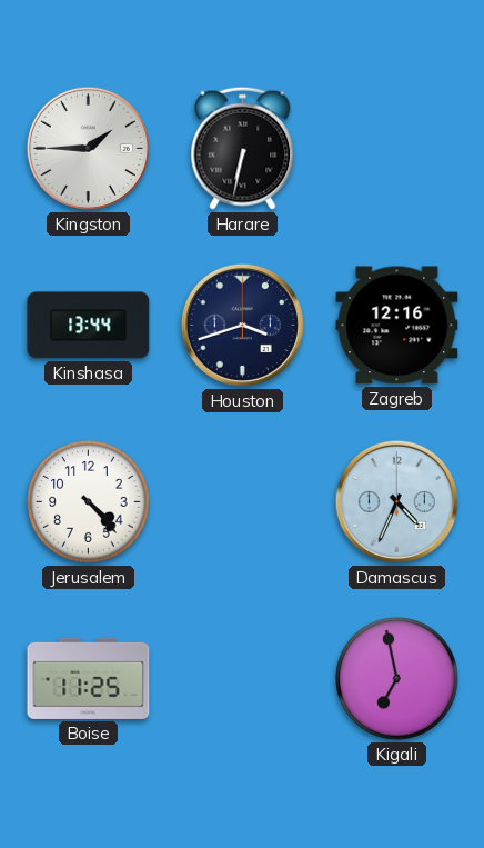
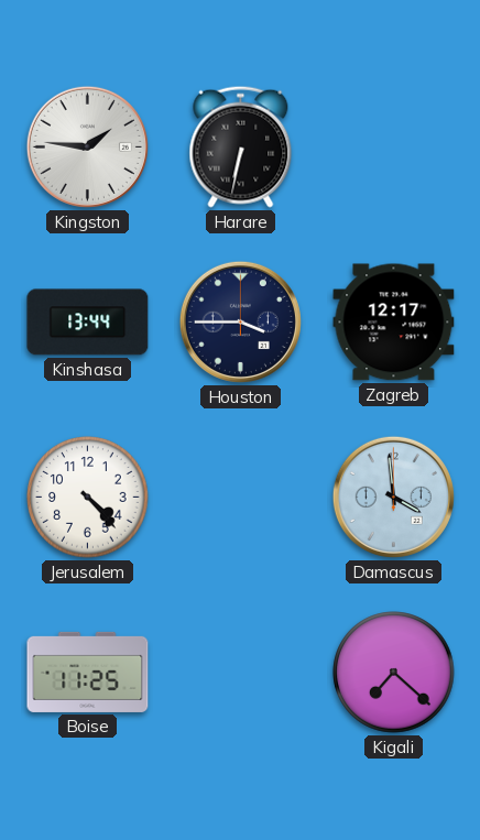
Kingston: 1:45 -> 1:46 (87, 146)
Houston: 3:42 -> 3:45 (240, 321)
Zagreb: 12:16 -> 12:17 (394, 323)
Damascus: 4:34 -> 3:59 (393, 497)
Kigali: 6:58 -> 7:22 (394, 673)
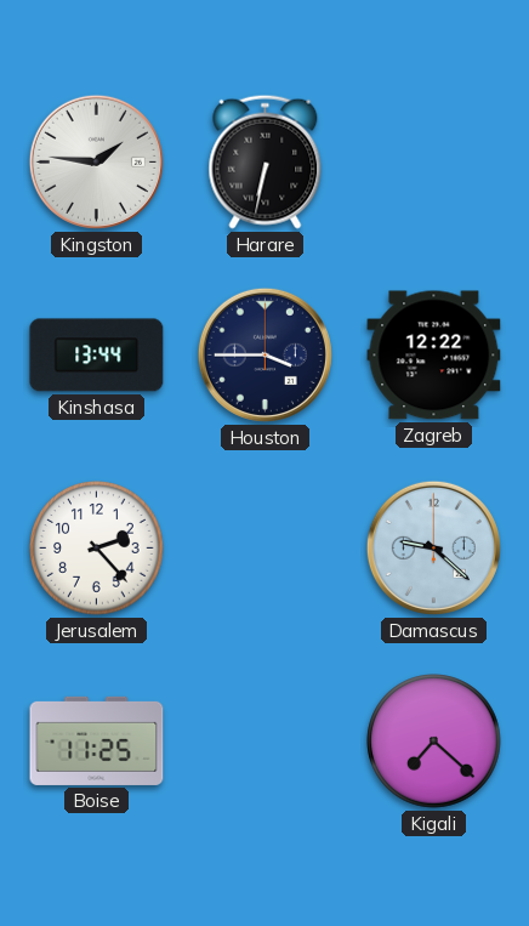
Zagreb: 12:17 -> 12:22 (434, 356)
Jerusalem: 4:23 -> 2:23 (97, 549)
Damascus: 3:59 -> 9:22 (433, 547)
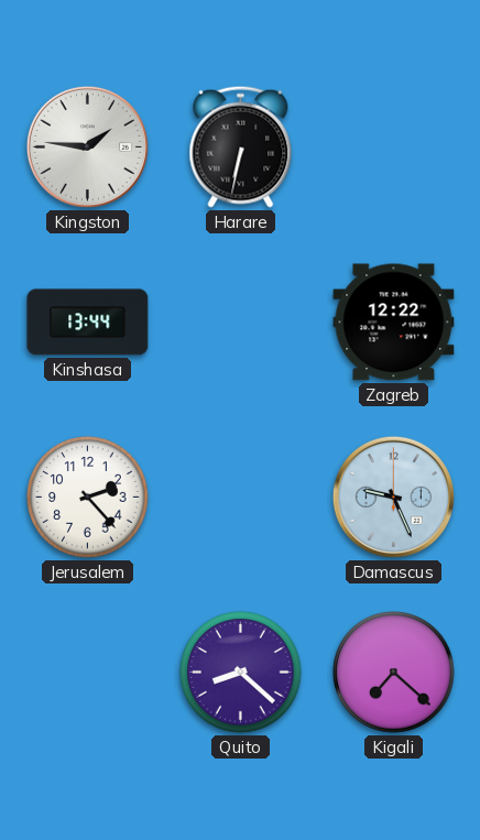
Houston: 3:45 -> none (264, 354)
Damascus: 9:22 -> 9:26 (393, 497)
Boise: 11:25 -> none (97, 740)
Quito: none -> 8:22 (241, 673)
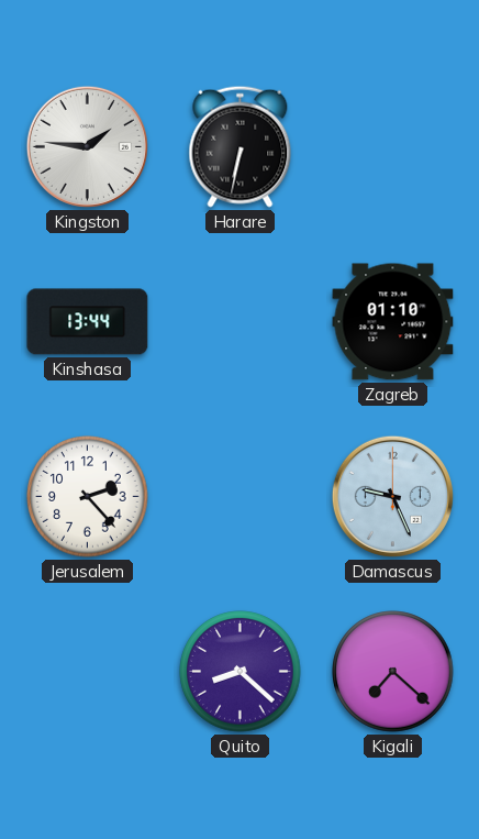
Zagreb: 12:22 -> 01:10 (393, 322)
